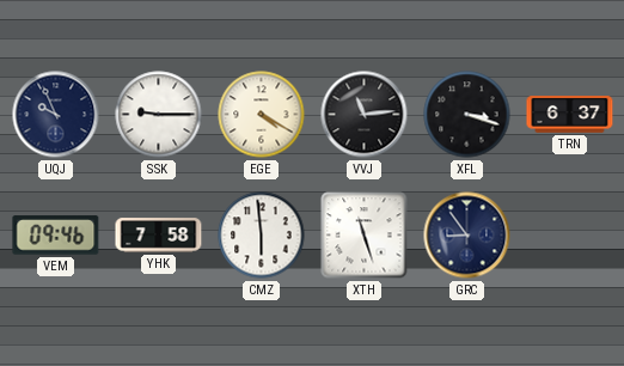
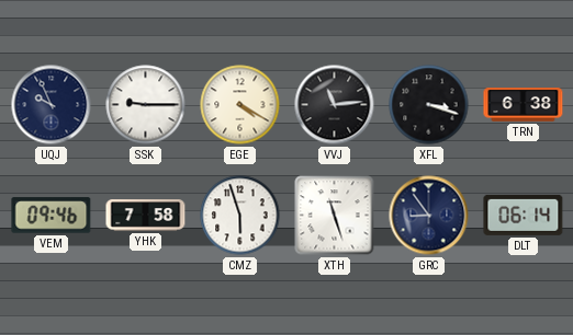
TRN: 6:37 -> 6:38 (524, 105)
CMZ: 5:59 -> 5:57 (240, 216)
DLT: none -> 06:14 (524, 215)
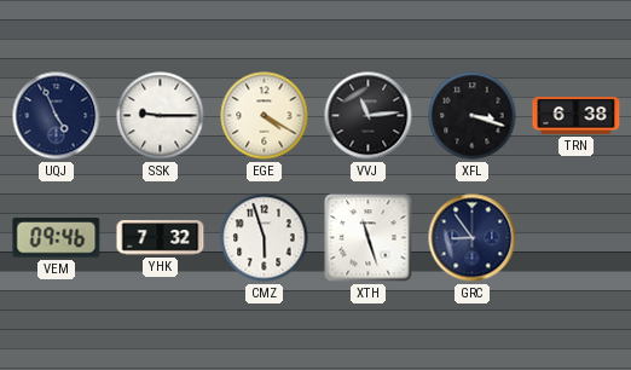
UQJ: 9:56 -> 4:56 (57, 116)
YHK: 7:58 -> 7:32 (161, 238)
DLT: 06:14 -> none (524, 215)
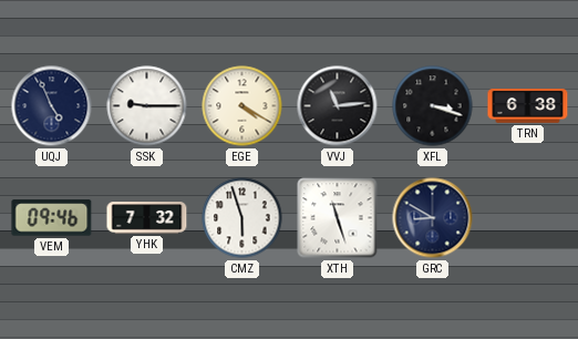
GRC: 8:54 -> 8:50 (433, 218)
